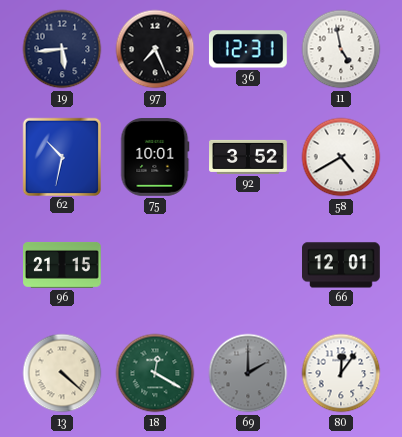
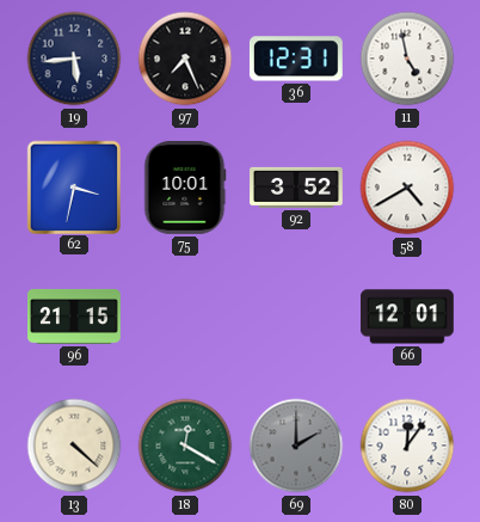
62: 10:32 -> 3:32 (73, 186)
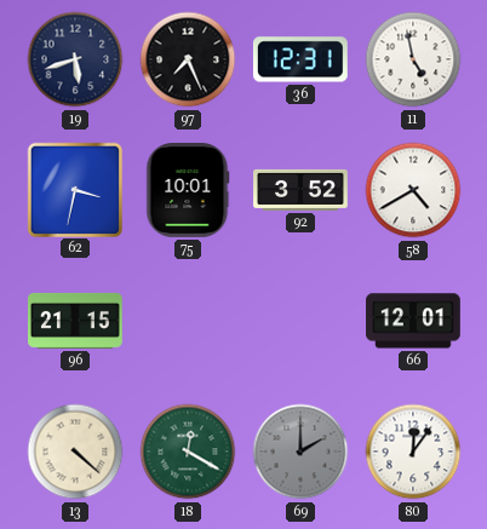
19: 5:44 -> 5:42 (75, 59)
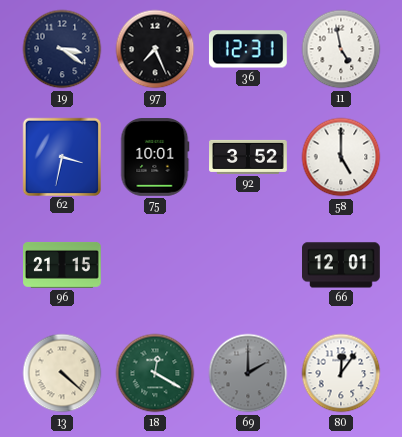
19: 5:42 -> 3:21 (62, 49)
58: 4:40 -> 5:00 (341, 157)
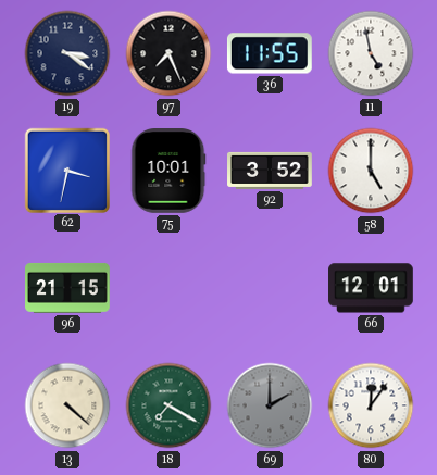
36: 12:31 -> 11:55 (270, 53)
18: 12:20 -> 7:20 (168, 405)
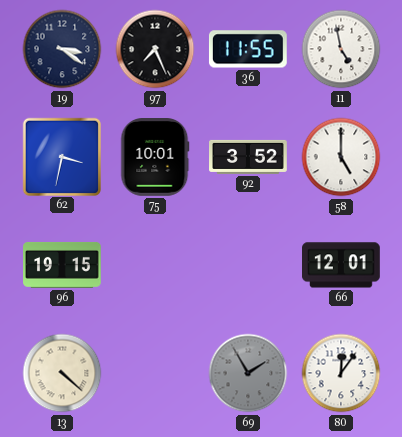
96: 21:15 -> 19:15 (63, 265)
18: 7:20 -> none (168, 405)
69: 2:00 -> 1:55 (248, 373)
